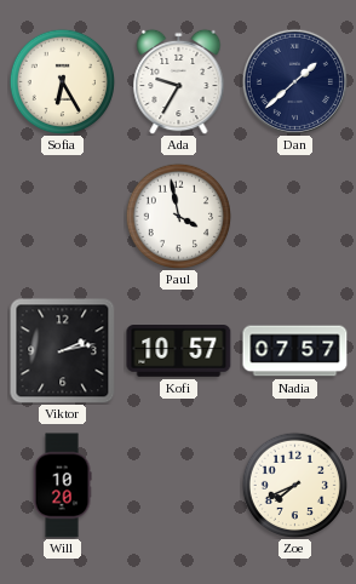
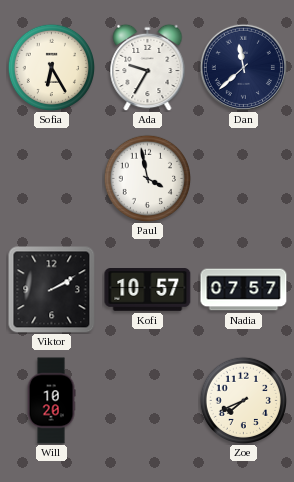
Dan: 1:38 -> 11:38 (243, 67)
Viktor: 2:13 -> 2:10 (52, 290)
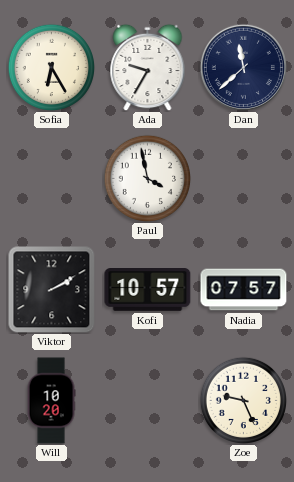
Zoe: 7:41 -> 9:26 (243, 400)
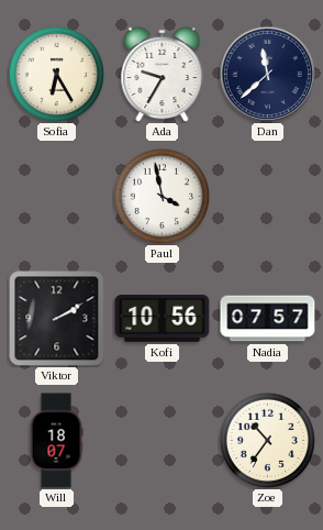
Kofi: 10:57 -> 10:56 (163, 319)
Will: 10:20 -> 18:07 (56, 441)
Zoe: 9:26 -> 10:36 (267, 440)
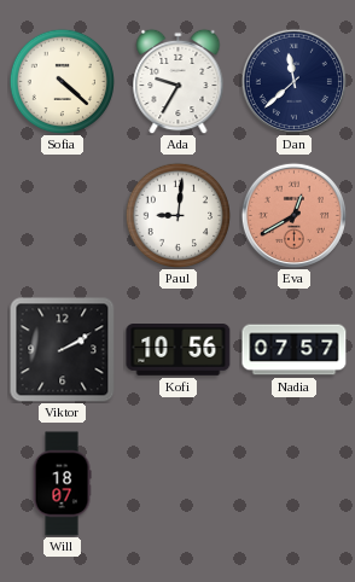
Sofia: 6:25 -> 4:22 (62, 81)
Paul: 3:58 -> 9:01 (177, 215)
Eva: none -> 12:40 (293, 215)
Zoe: 10:36 -> none (267, 440)
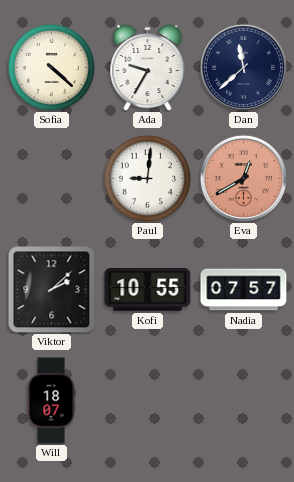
Viktor: 2:10 -> 2:08 (52, 290)
Kofi: 10:56 -> 10:55 (148, 290)
